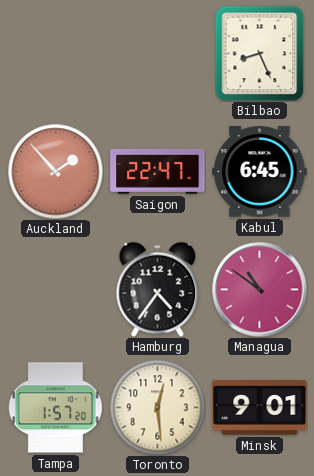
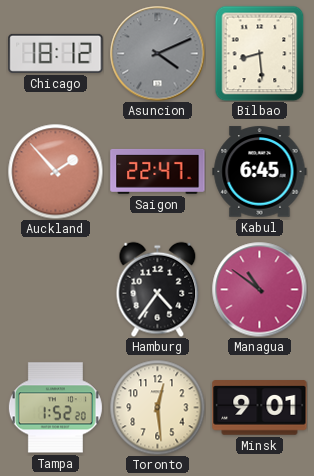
Chicago: none -> 18:12 (56, 53)
Asuncion: none -> 4:11 (157, 53)
Bilbao: 8:26 -> 8:29 (260, 53)
Tampa: 1:57 -> 1:52 (55, 408)
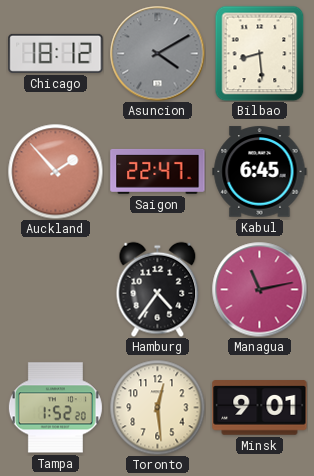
Asuncion: 4:11 -> 4:10 (157, 53)
Managua: 10:51 -> 11:13 (259, 289)
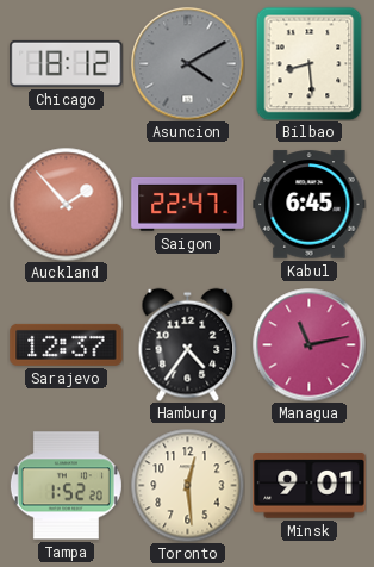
Sarajevo: none -> 12:37 (67, 344)
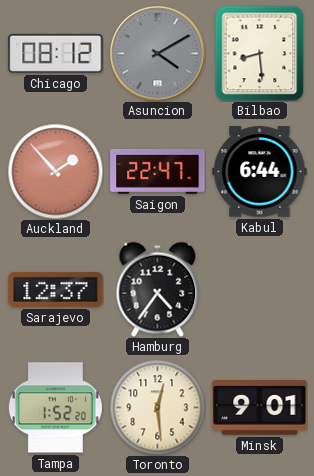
Chicago: 18:12 -> 08:12 (56, 53)
Kabul: 6:45 -> 6:44 (260, 172)
Managua: 11:13 -> none (308, 344)
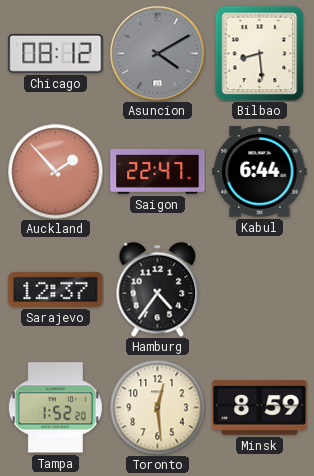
Minsk: 9:01 -> 8:59 (260, 408)
